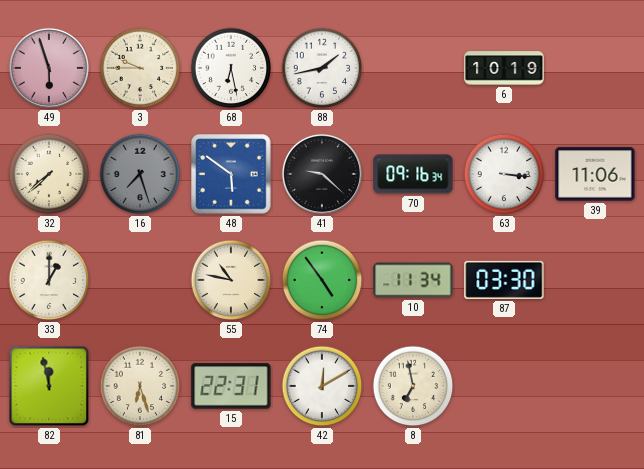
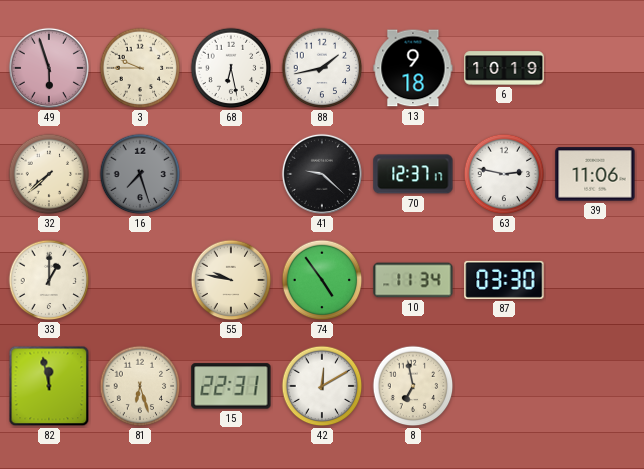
13: none -> 9:18 (413, 68)
48: 5:51 -> none (231, 174)
70: 09:16 -> 12:37 (413, 174)
63: 3:16 -> 2:47 (504, 174)
55: 10:47 -> 9:47 (231, 280)
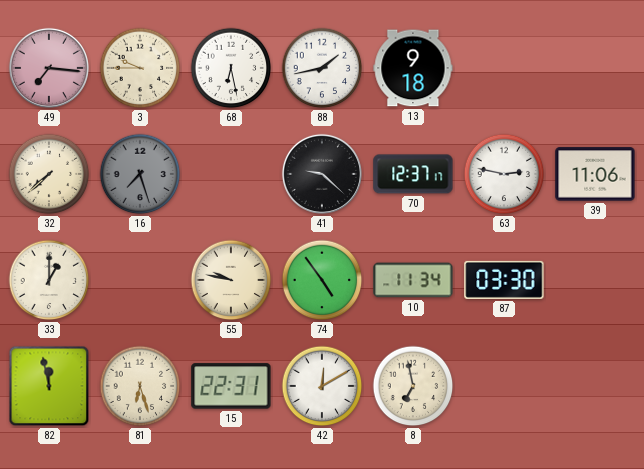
49: 5:57 -> 7:16 (49, 68)
6: 10:19 -> none (504, 68)
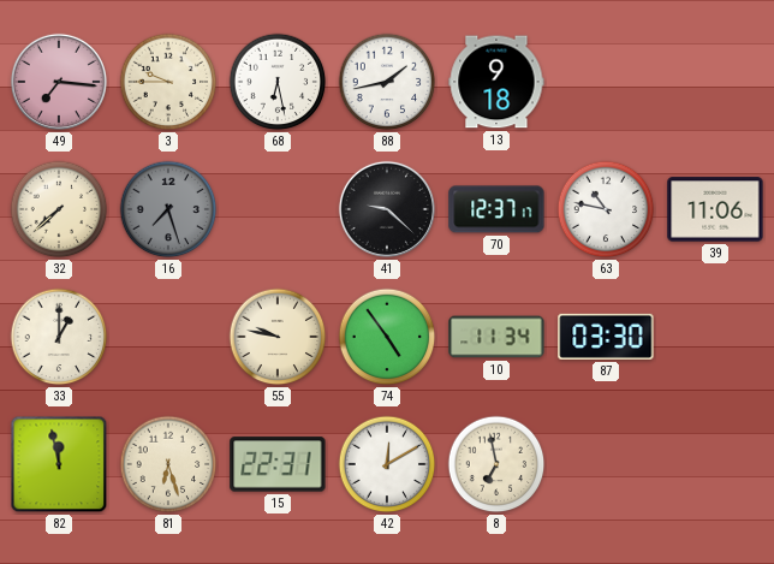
63: 2:47 -> 10:47 (606, 209)
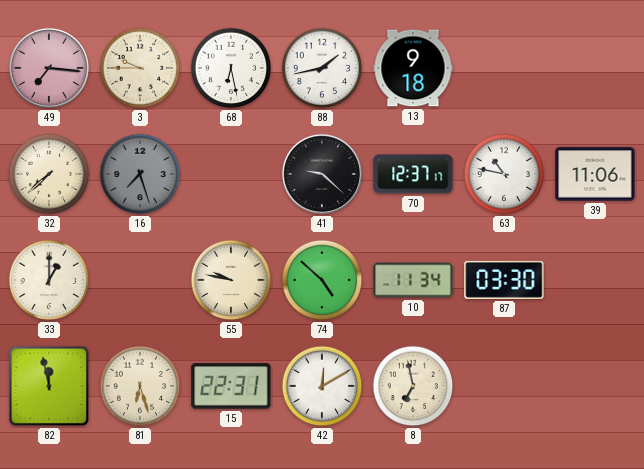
74: 4:54 -> 4:52 (322, 280)
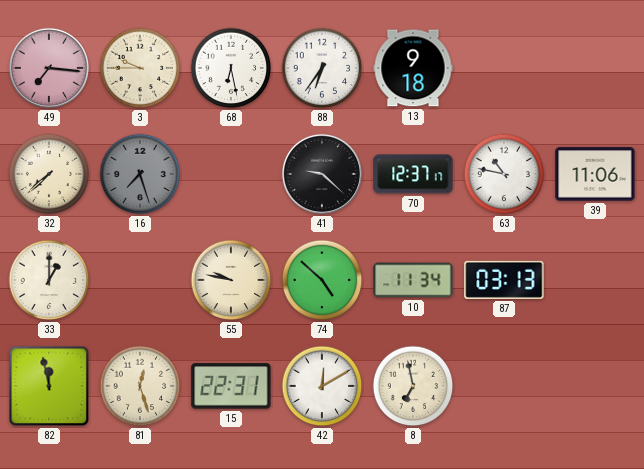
88: 1:43 -> 6:36 (322, 68)
87: 03:30 -> 03:13 (504, 280)
81: 6:27 -> 12:27 (140, 386)
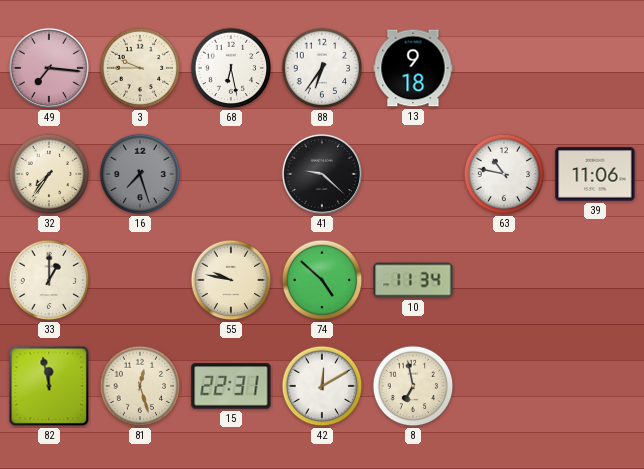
32: 7:38 -> 7:36 (49, 174)
70: 12:37 -> none (413, 174)
87: 03:13 -> none (504, 280)
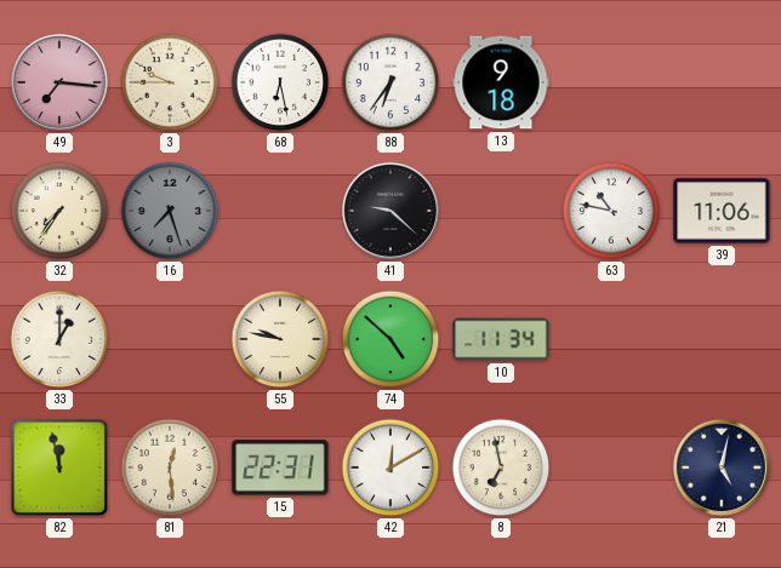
81: 12:27 -> 12:29 (170, 467)
21: none -> 5:02 (722, 467)
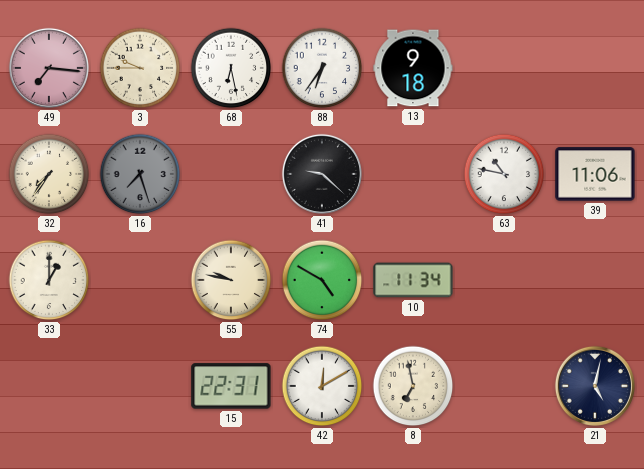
74: 4:52 -> 4:50 (322, 280)
82: 11:58 -> none (59, 467)
81: 12:29 -> none (170, 467)
